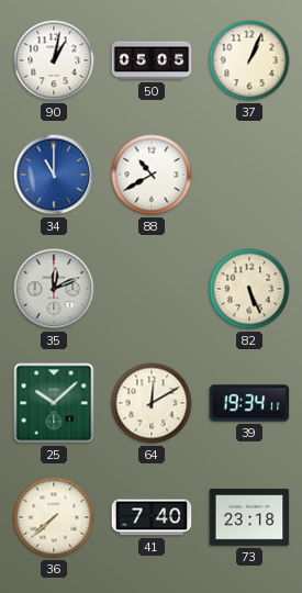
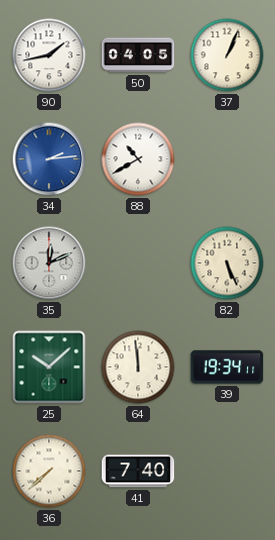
90: 1:02 -> 1:43 (49, 55)
50: 05:05 -> 04:05 (138, 55)
34: 11:00 -> 2:14 (49, 159)
64: 12:10 -> 11:59 (138, 367)
73: 23:18 -> none (249, 517)
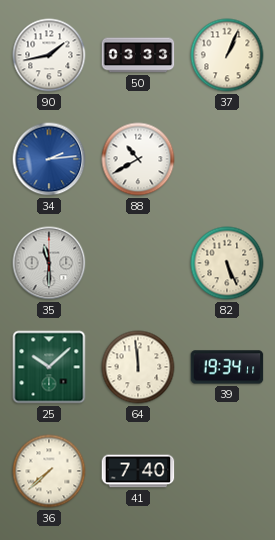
50: 04:05 -> 03:33 (138, 55)
35: 12:11 -> 11:30 (49, 263)
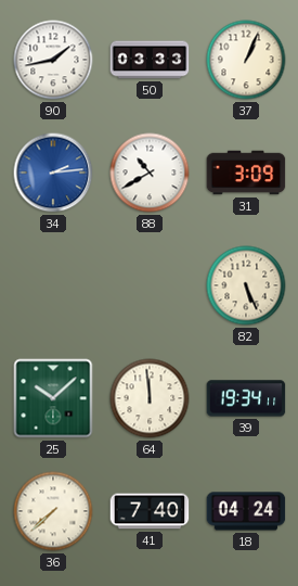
31: none -> 3:09 (246, 173)
35: 11:30 -> none (49, 263)
18: none -> 04:24 (246, 511)
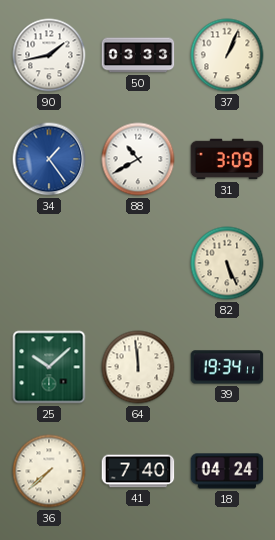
34: 2:14 -> 1:24 (49, 159)
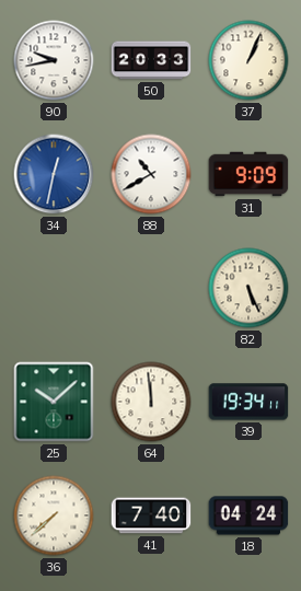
90: 1:43 -> 9:43 (54, 60)
50: 03:33 -> 20:33 (151, 60)
34: 1:24 -> 12:32 (54, 174)
31: 3:09 -> 9:09 (248, 174)
